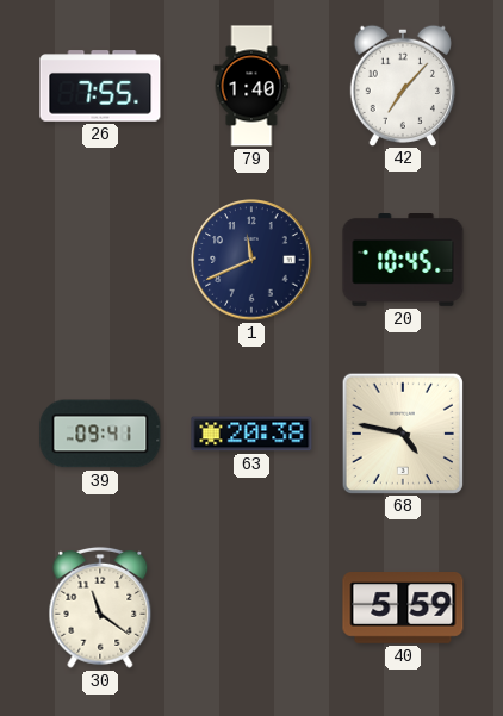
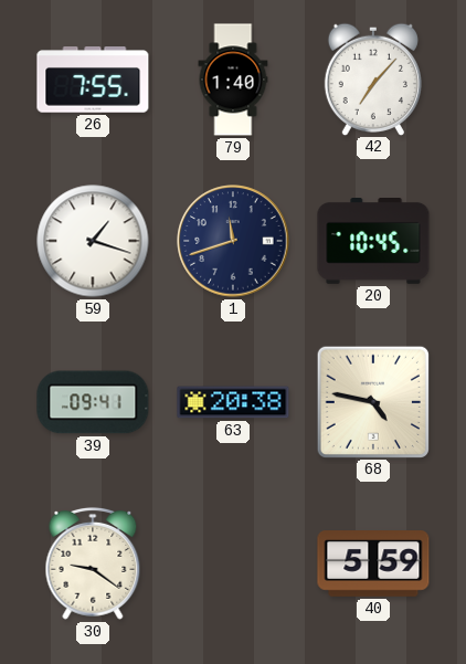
59: none -> 1:18 (93, 241)
1: 11:41 -> 11:42 (233, 241)
30: 11:21 -> 9:21 (93, 563)
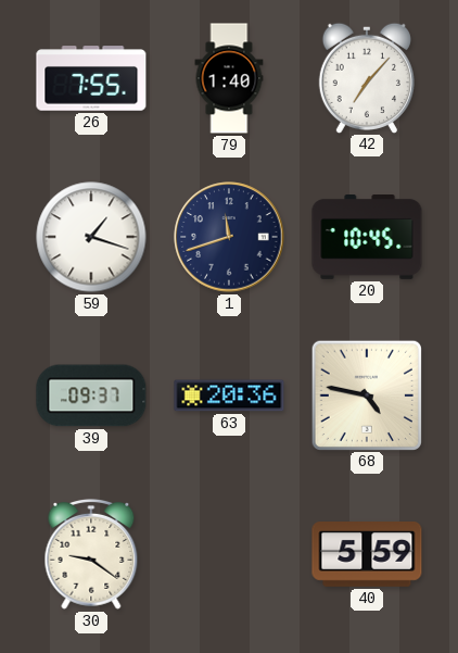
39: 09:41 -> 09:37 (91, 395)
63: 20:38 -> 20:36 (229, 395)
